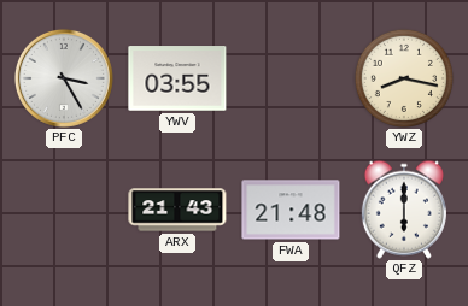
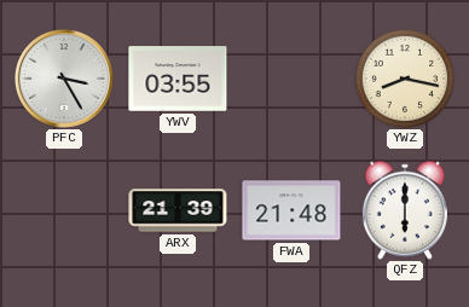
ARX: 21:43 -> 21:39 (178, 210)
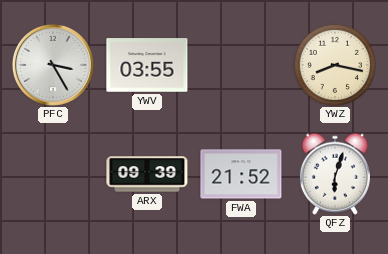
ARX: 21:39 -> 09:39 (147, 174)
FWA: 21:48 -> 21:52 (241, 174)
QFZ: 6:00 -> 6:03 (335, 174)
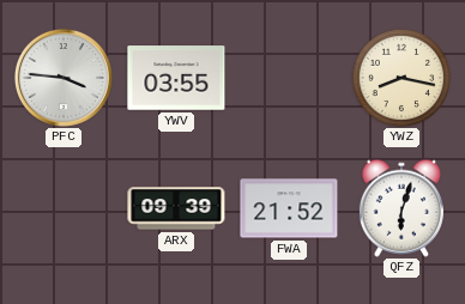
PFC: 3:25 -> 3:46 (64, 78)
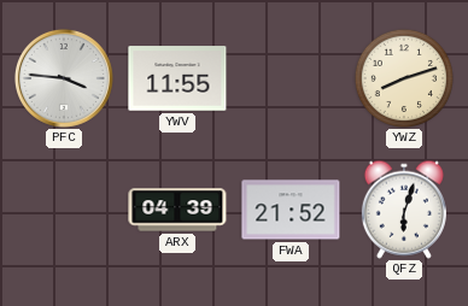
YWV: 03:55 -> 11:55 (177, 78)
YWZ: 8:17 -> 8:12 (404, 78)
ARX: 09:39 -> 04:39 (177, 210)
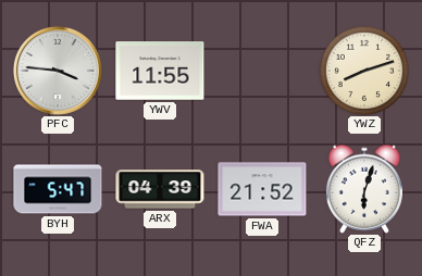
BYH: none -> 5:47 (58, 189)
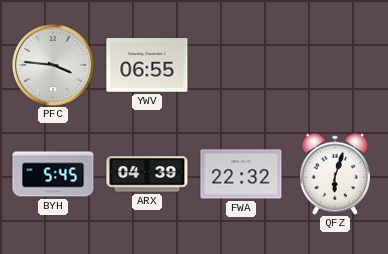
YWV: 11:55 -> 06:55 (147, 65)
YWZ: 8:12 -> none (364, 71)
BYH: 5:47 -> 5:45 (53, 174)
FWA: 21:52 -> 22:32 (241, 174)
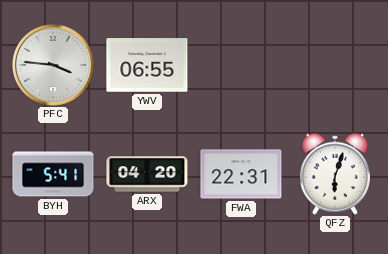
BYH: 5:45 -> 5:41 (53, 174)
ARX: 04:39 -> 04:20 (147, 174)
FWA: 22:32 -> 22:31 (241, 174)
